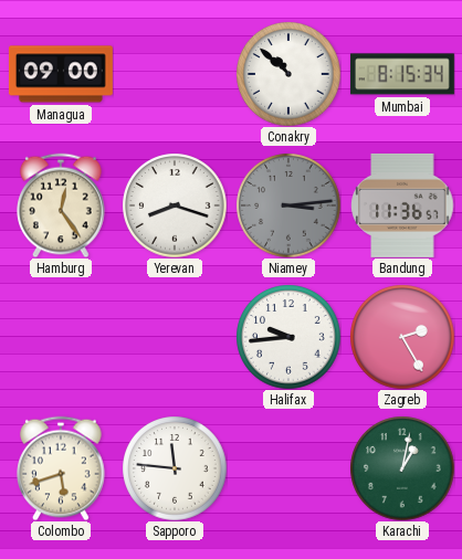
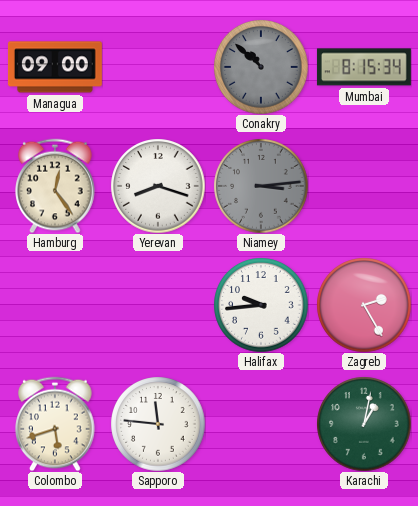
Conakry dial: white -> grey (261, 67)
Bandung: 11:36 -> none (402, 205)
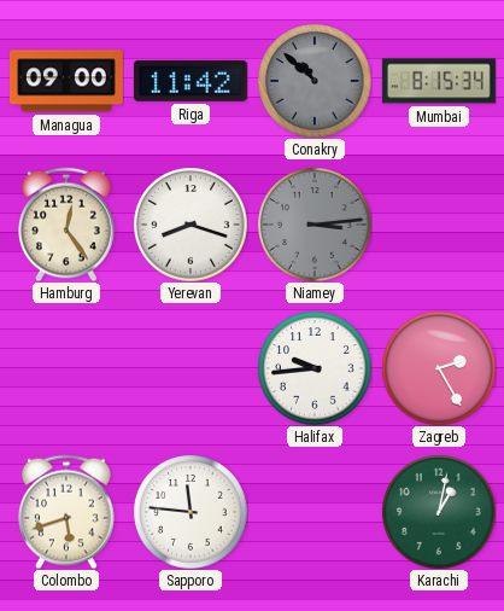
Riga: none -> 11:42 (191, 81)
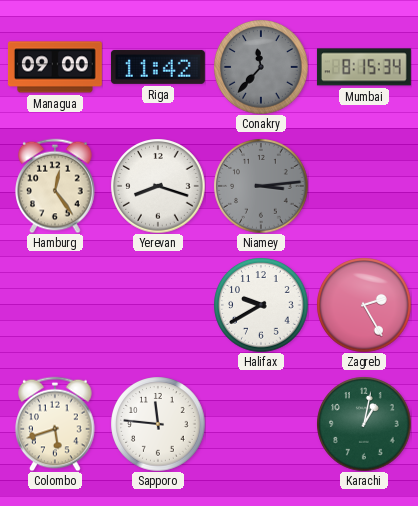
Conakry: 10:52 -> 11:37 (261, 67)
Halifax: 9:44 -> 9:40 (261, 305)
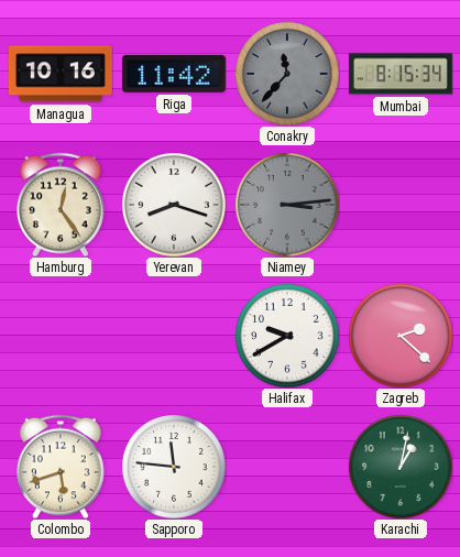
Managua: 09:00 -> 10:16 (61, 74)
Zagreb: 2:25 -> 2:22 (401, 336)
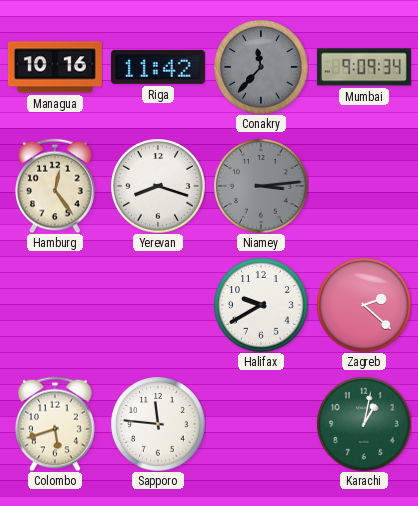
Mumbai: 8:15 -> 9:09 (364, 67)
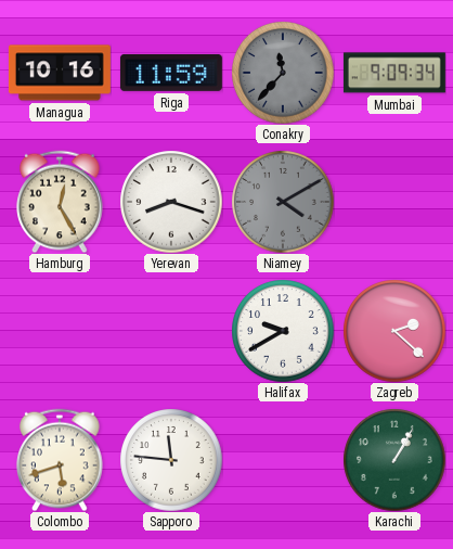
Riga: 11:42 -> 11:59 (171, 73)
Hamburg: 12:24 -> 12:25 (60, 202)
Niamey: 3:14 -> 4:10 (283, 202)
Karachi: 1:02 -> 1:05 (394, 460)
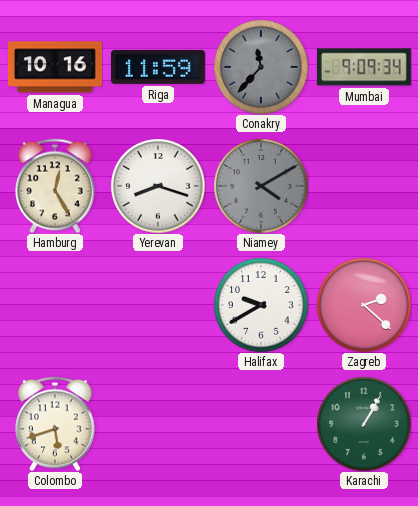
Sapporo: 11:46 -> none (171, 460)
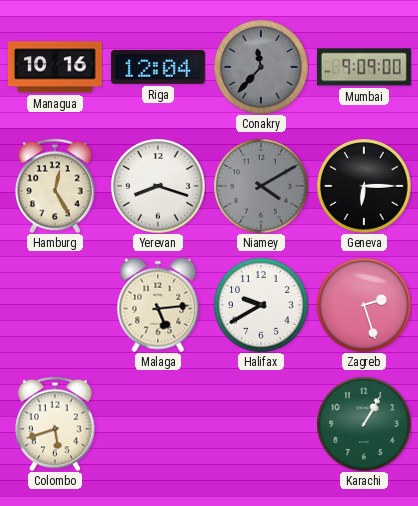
Riga: 11:59 -> 12:04 (158, 67)
Mumbai: 9:09:34 -> 9:09:00 (364, 67)
Geneva: none -> 6:15 (364, 186)
Malaga: none -> 5:14 (158, 305)
Zagreb: 2:22 -> 2:27 (364, 305)
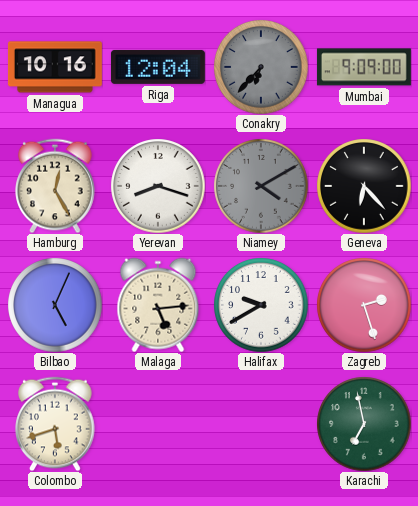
Conakry: 11:37 -> 6:37 (261, 67)
Geneva: 6:15 -> 6:23 (364, 186)
Bilbao: none -> 5:04 (55, 305)
Karachi: 1:05 -> 6:58 (364, 424)
